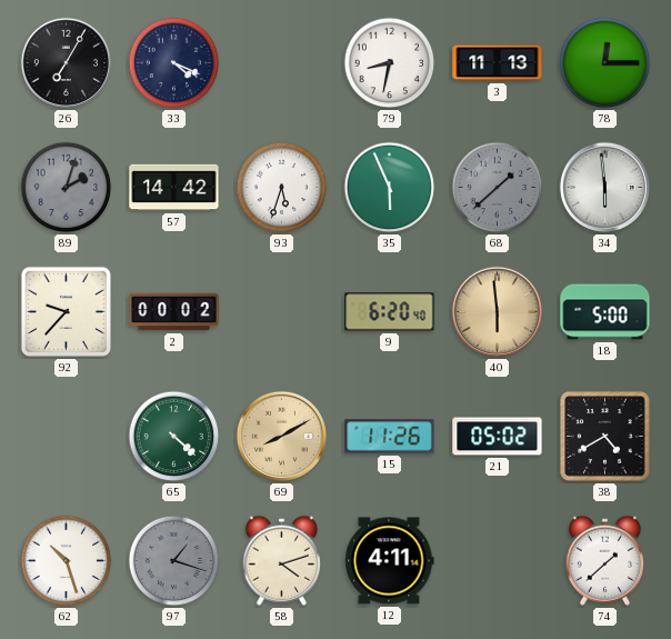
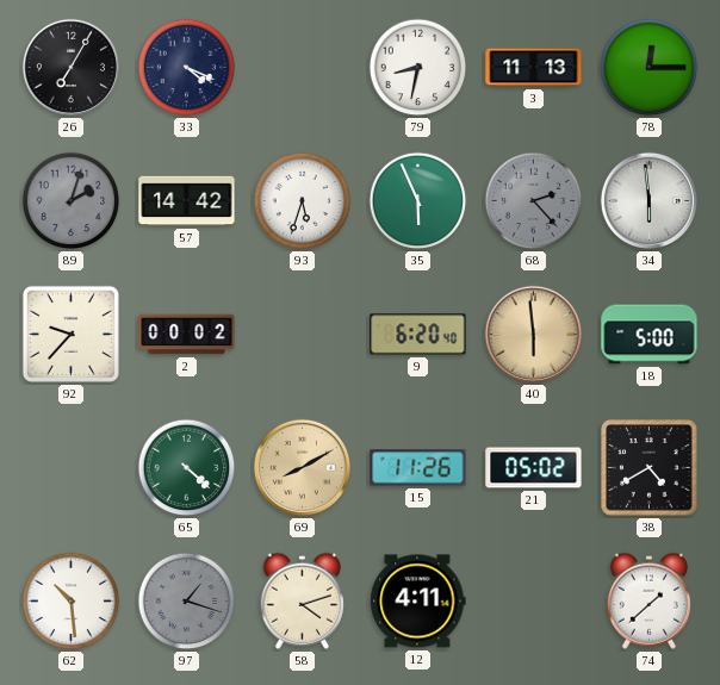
68: 1:38 -> 2:23 (534, 201)
62: 10:27 -> 10:29 (72, 602)
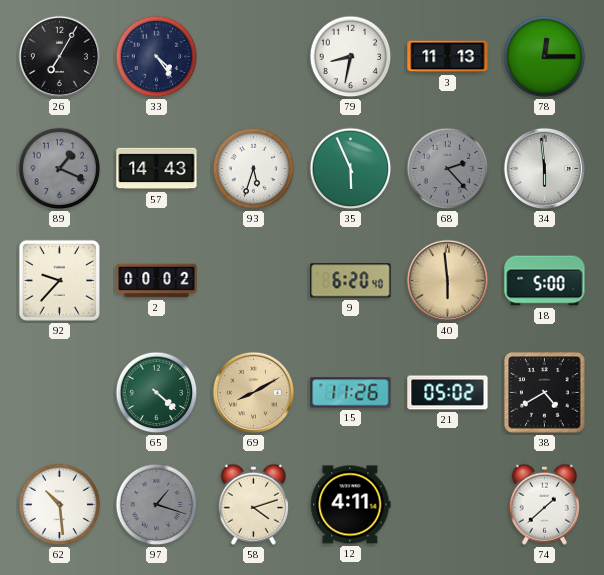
33: 4:19 -> 4:24 (157, 57)
89: 2:03 -> 1:19 (60, 169)
57: 14:42 -> 14:43 (157, 169)
